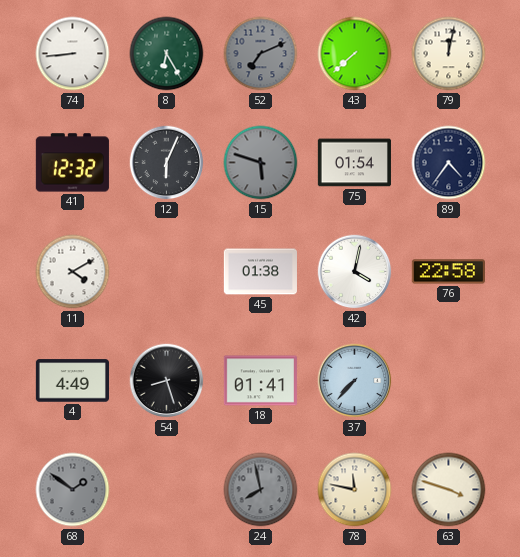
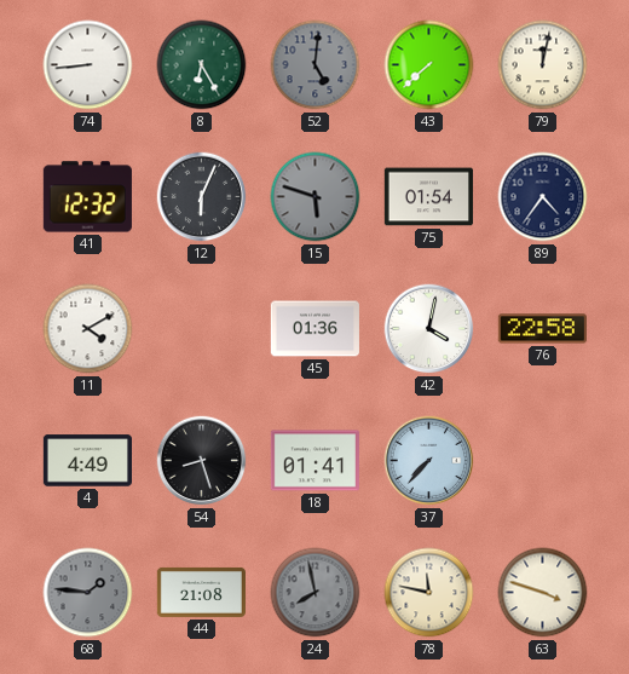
52: 7:11 -> 5:01 (316, 65)
45: 01:38 -> 01:36 (314, 329)
68: 1:51 -> 1:46 (88, 593)
44: none -> 21:08 (201, 592)
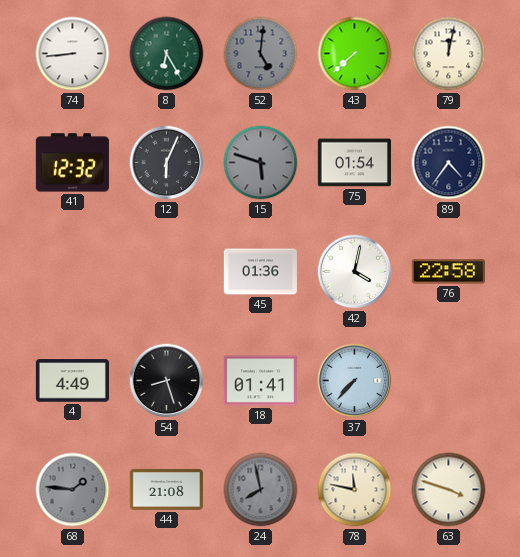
11: 4:10 -> none (88, 329)
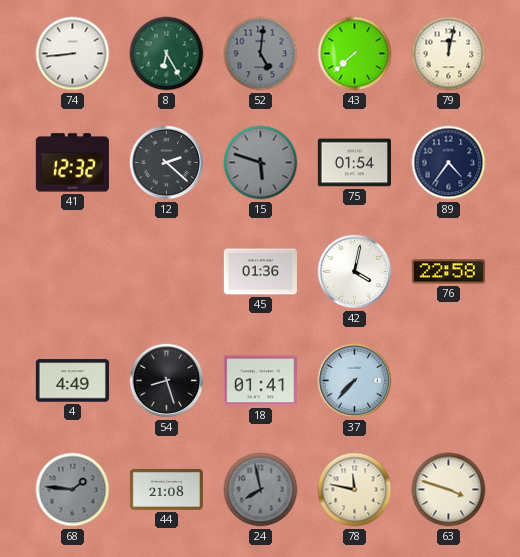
12: 6:04 -> 2:22 (167, 163)
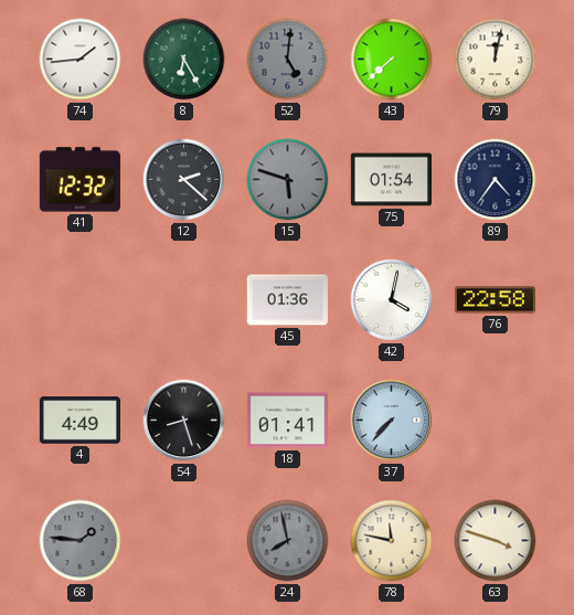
74: 8:44 -> 1:44 (81, 60)
44: 21:08 -> none (166, 489)
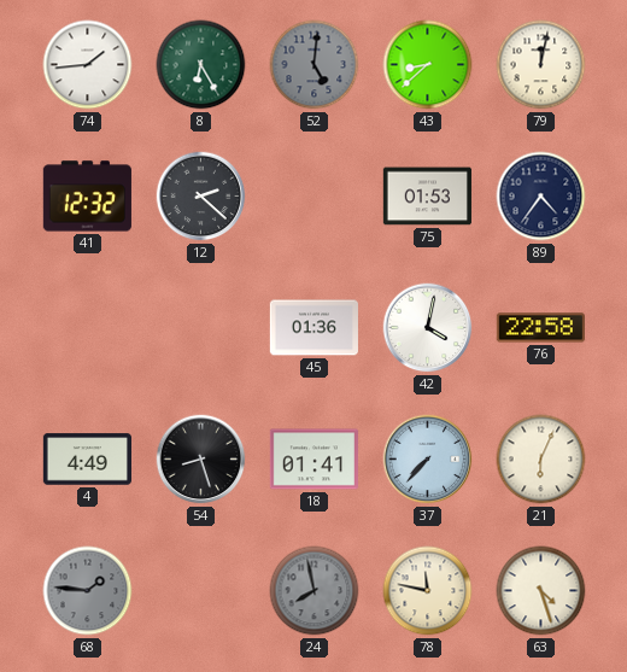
43: 7:38 -> 8:38 (428, 65)
15: 5:48 -> none (288, 180)
75: 01:54 -> 01:53 (427, 197)
21: none -> 6:04 (541, 460)
63: 3:48 -> 4:27 (541, 591)
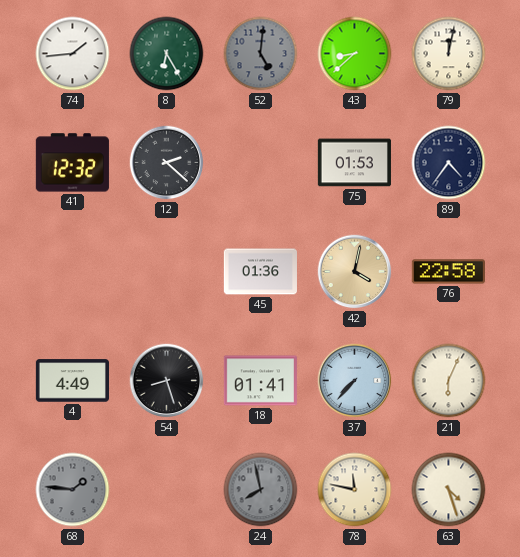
42 dial: white -> champagne (355, 272)
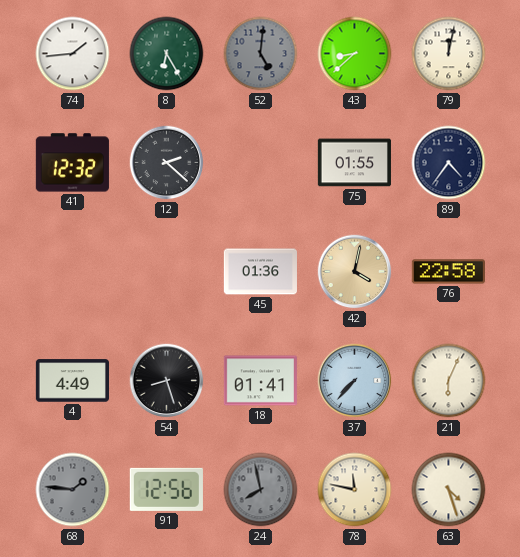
75: 01:53 -> 01:55 (354, 163)
91: none -> 12:56 (166, 489)
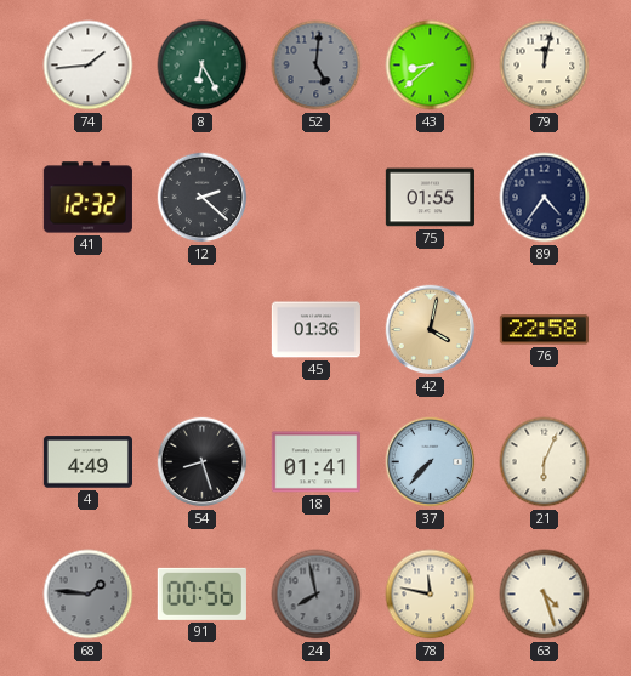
91: 12:56 -> 00:56 (201, 593)
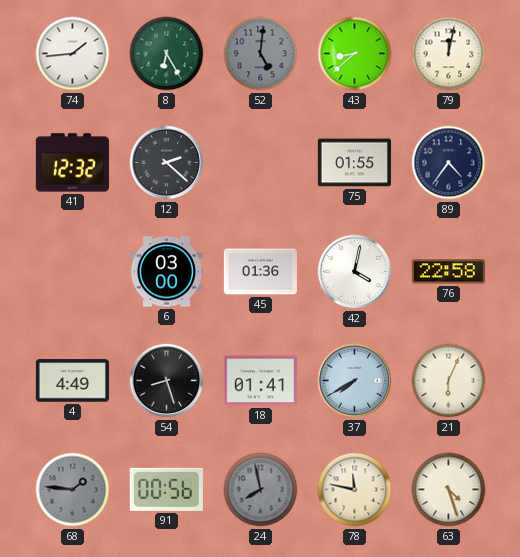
6: none -> 03:00 (166, 272)
42 dial: champagne -> white (355, 272)
37: 7:37 -> 7:40 (355, 381)
